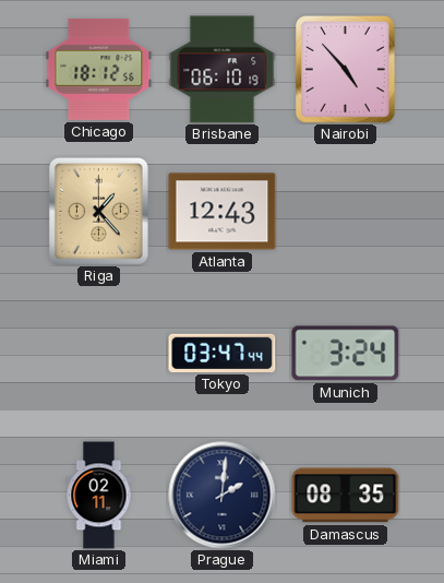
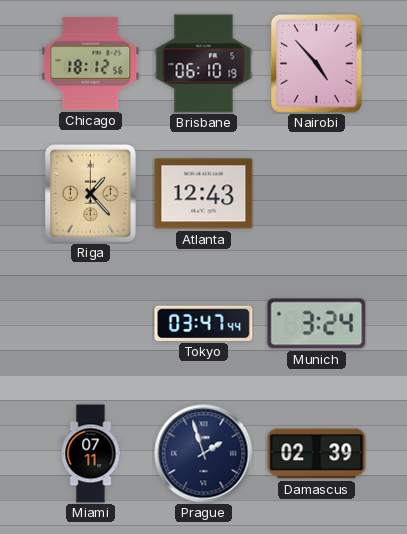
Miami: 02:11 -> 07:11 (91, 454)
Prague: 2:01 -> 1:57 (204, 454)
Damascus: 08:35 -> 02:39 (317, 454)
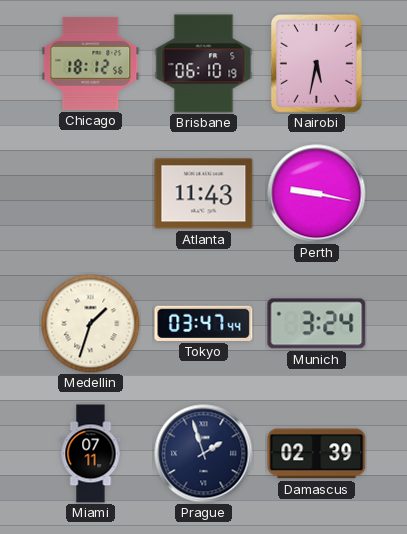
Nairobi: 4:53 -> 5:32 (316, 64)
Riga: 1:23 -> none (90, 194)
Atlanta: 12:43 -> 11:43 (204, 194)
Perth: none -> 9:17 (317, 194)
Medellin: none -> 1:33 (91, 324)
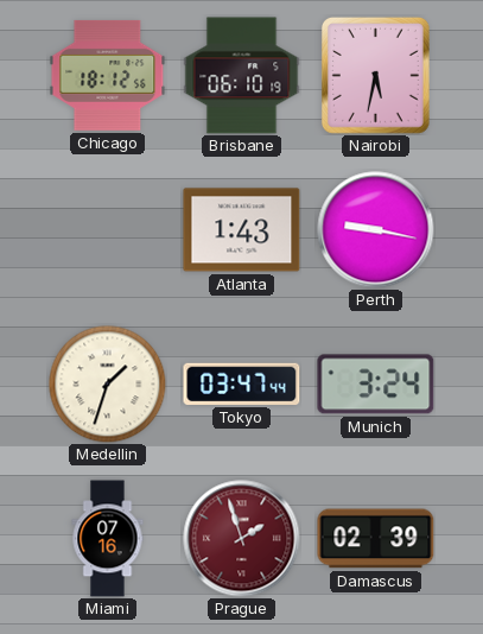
Atlanta: 11:43 -> 1:43 (242, 230)
Miami: 07:11 -> 07:16 (108, 539)
Prague dial: navy -> burgundy (242, 539)
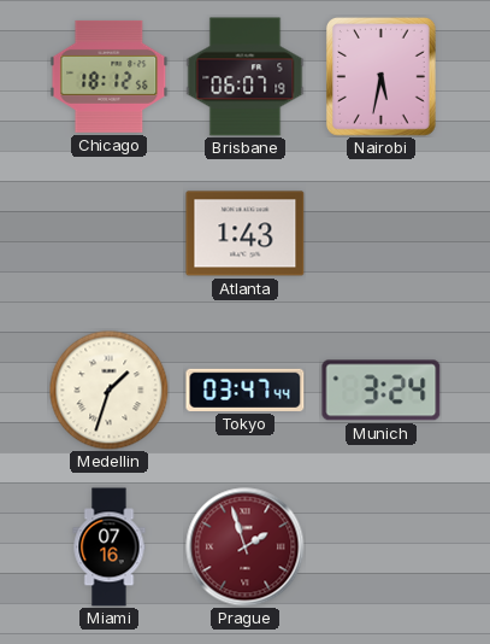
Brisbane: 06:10 -> 06:07 (246, 77)
Perth: 9:17 -> none (376, 230)
Damascus: 02:39 -> none (376, 539)
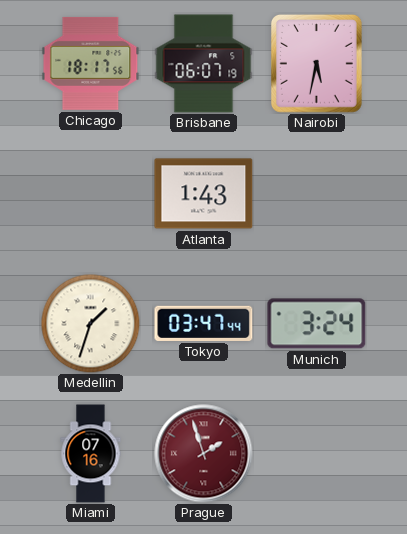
Chicago: 18:12 -> 18:17 (91, 63)
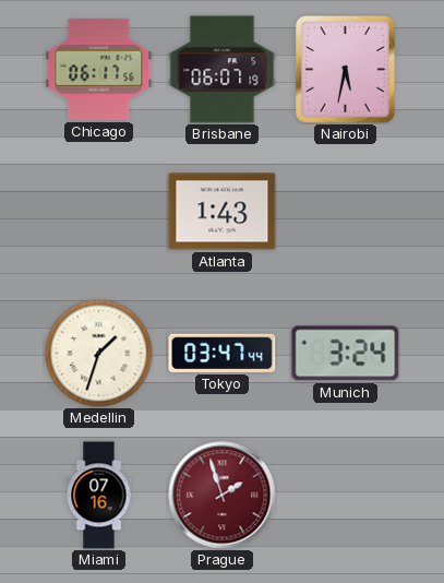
Chicago: 18:17 -> 06:17 (99, 69)
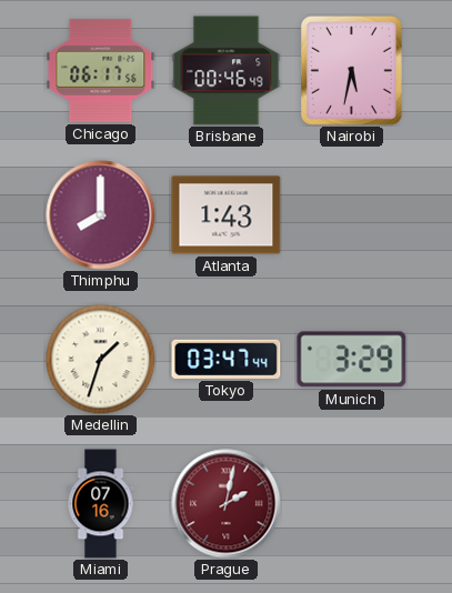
Brisbane: 06:07 -> 00:46 (227, 71)
Thimphu: none -> 8:00 (101, 215)
Munich: 3:24 -> 3:29 (352, 360)
Prague: 1:57 -> 2:02 (227, 504)
